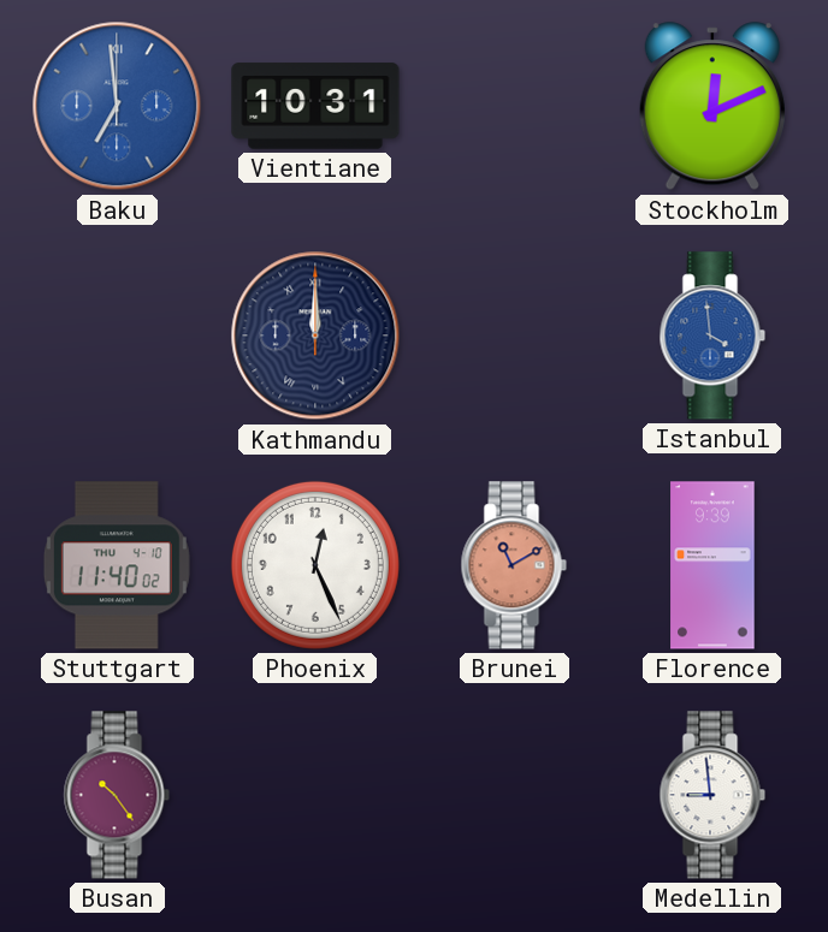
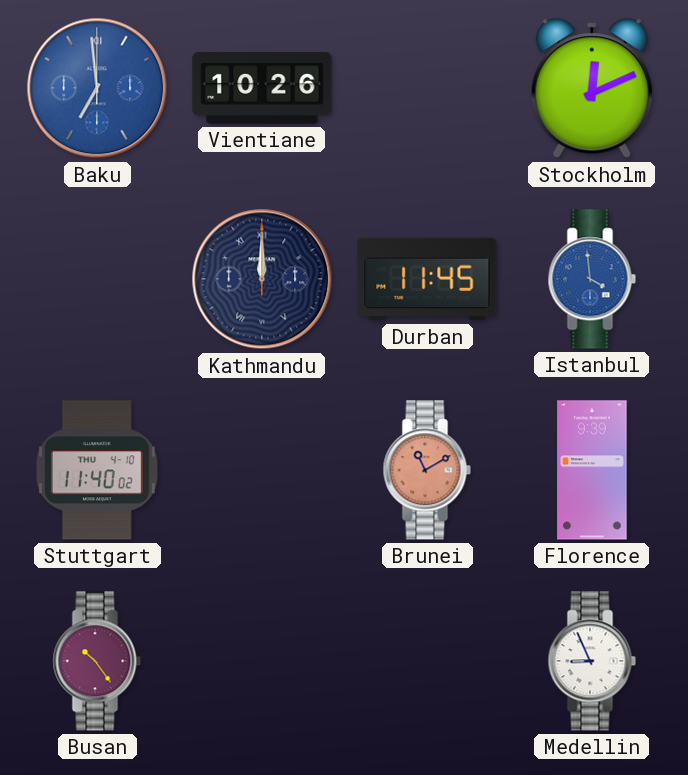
Vientiane: 10:31 -> 10:26 (262, 88)
Durban: none -> 11:45 (427, 279)
Phoenix: 12:26 -> none (315, 565)
Medellin: 8:59 -> 8:56 (592, 661)
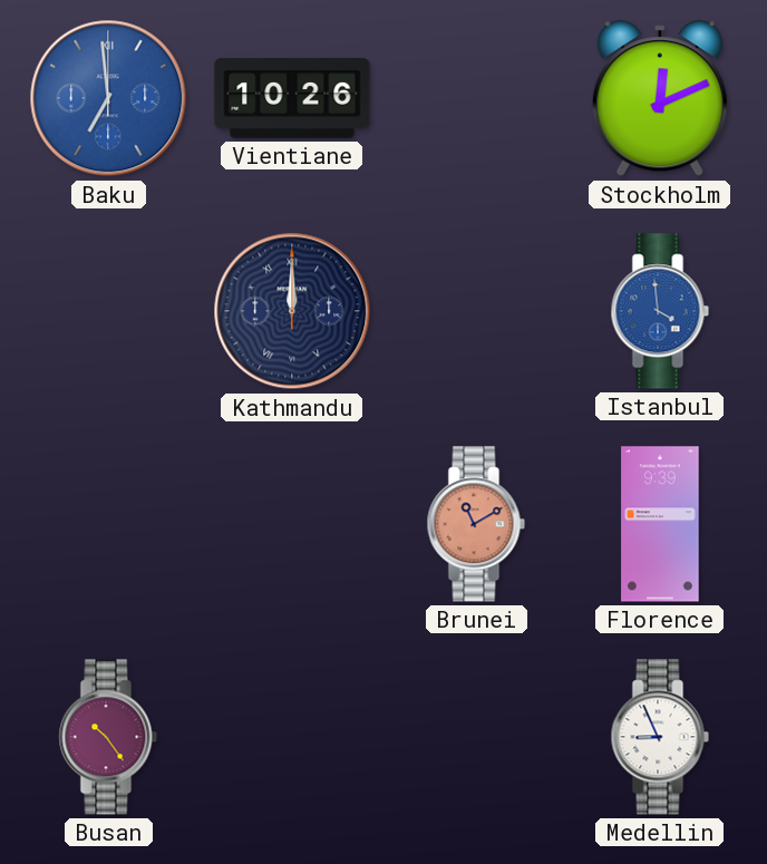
Durban: 11:45 -> none (427, 279)
Stuttgart: 11:40 -> none (97, 470)
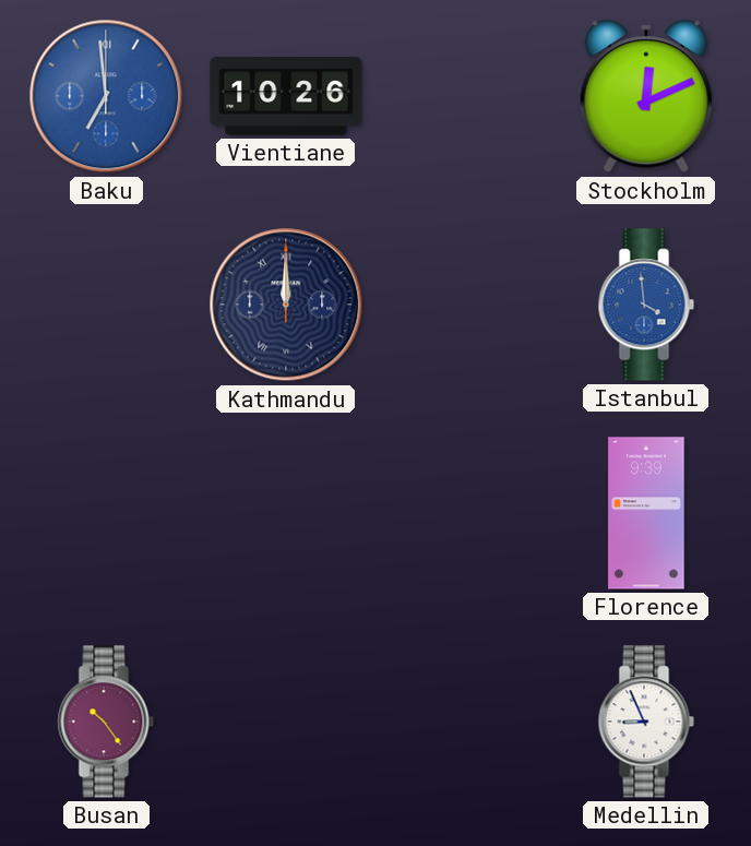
Brunei: 11:10 -> none (476, 524)
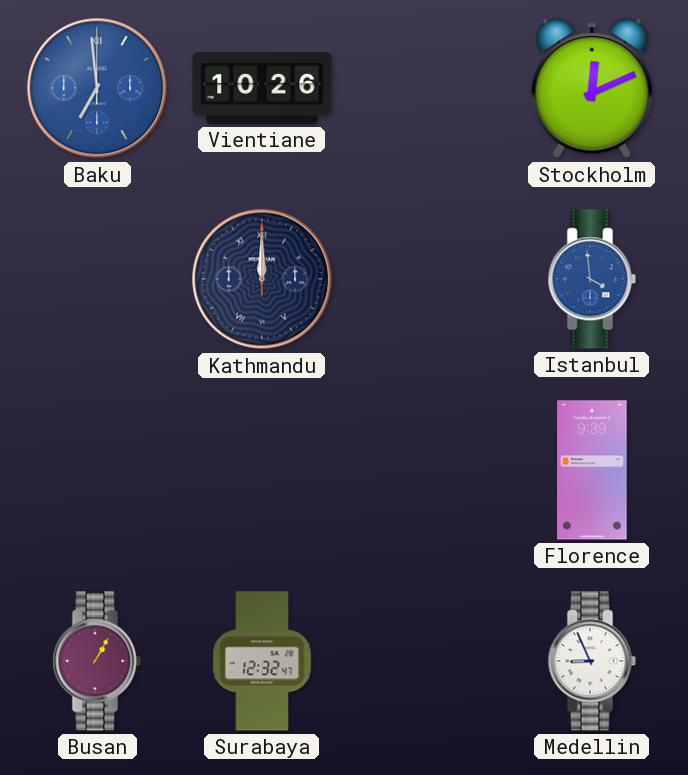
Busan: 10:24 -> 1:05 (97, 661)
Surabaya: none -> 12:32 (262, 661)
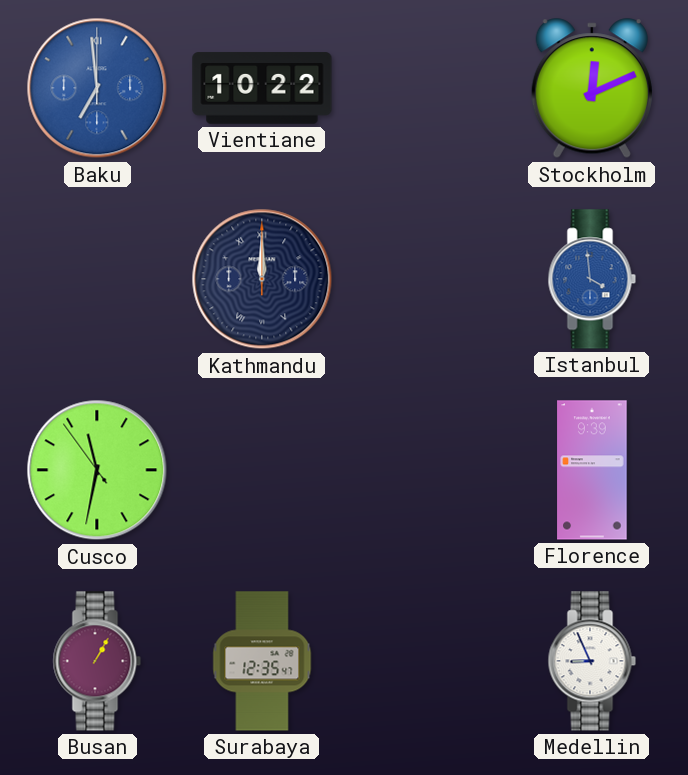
Vientiane: 10:26 -> 10:22 (262, 88)
Cusco: none -> 11:31 (97, 470)
Surabaya: 12:32 -> 12:35 (262, 661)
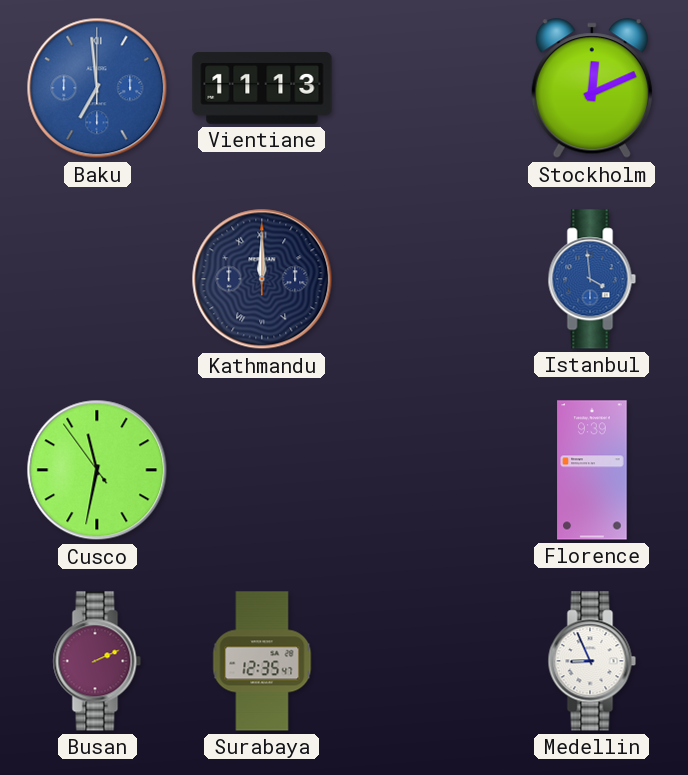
Vientiane: 10:22 -> 11:13 (262, 88)
Busan: 1:05 -> 2:11 (97, 661)
